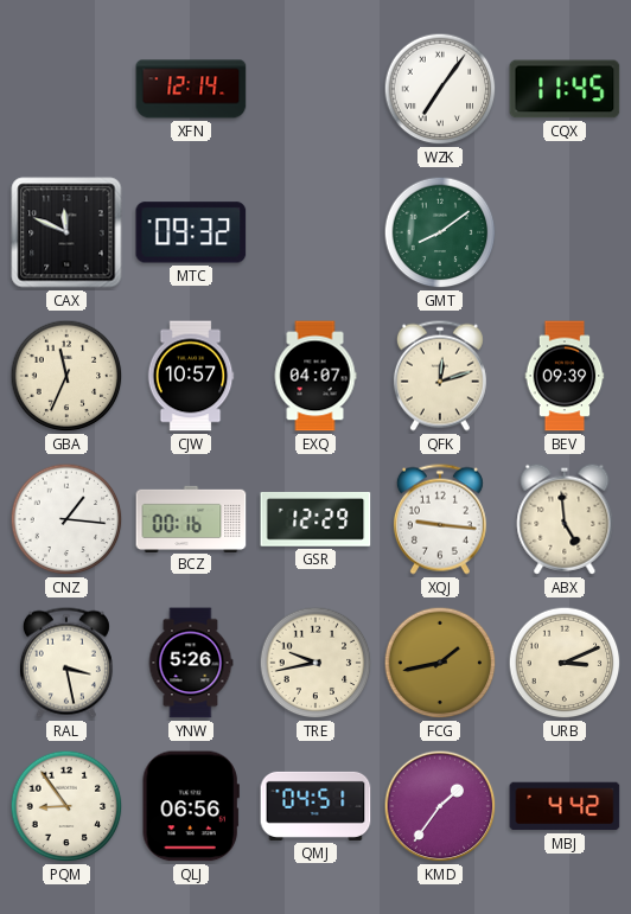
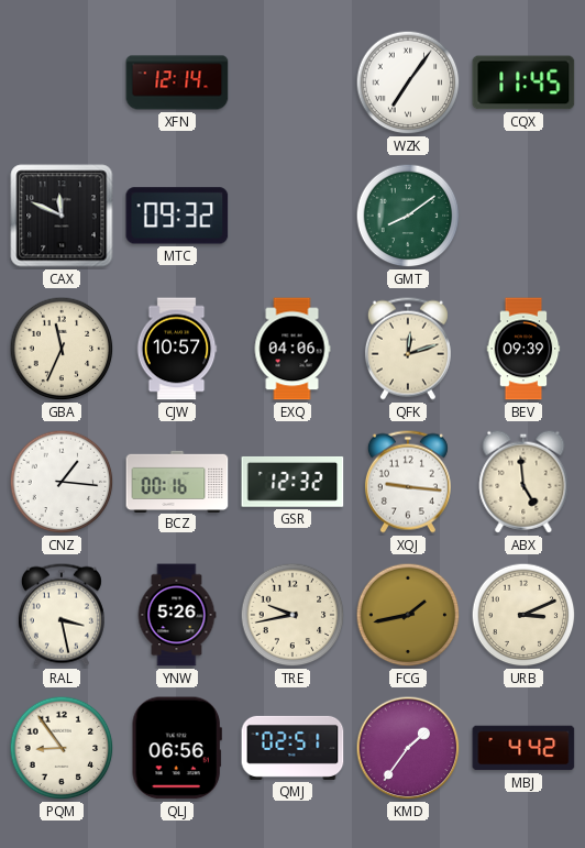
EXQ: 04:07 -> 04:06 (292, 349)
GSR: 12:29 -> 12:32 (292, 482)
QMJ: 04:51 -> 02:51 (292, 748)
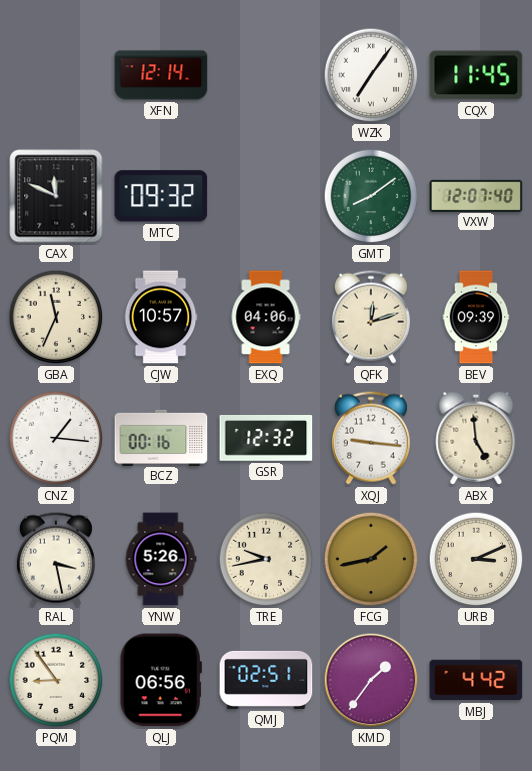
VXW: none -> 12:07 (476, 195)
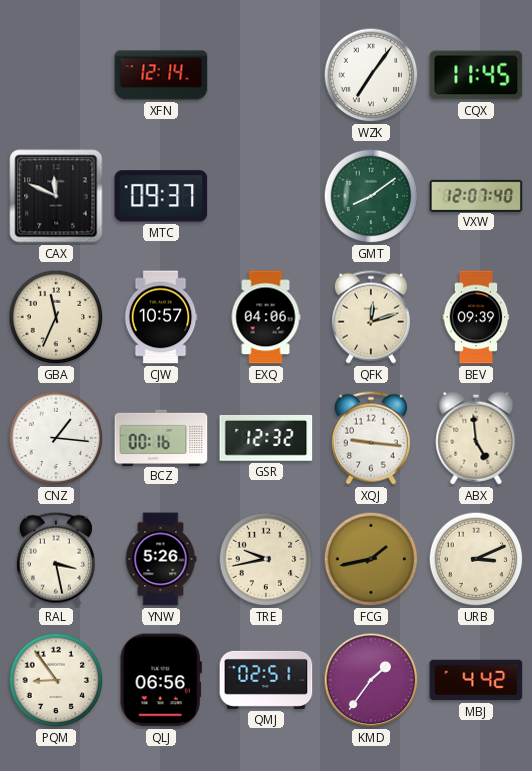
MTC: 09:32 -> 09:37 (161, 196)
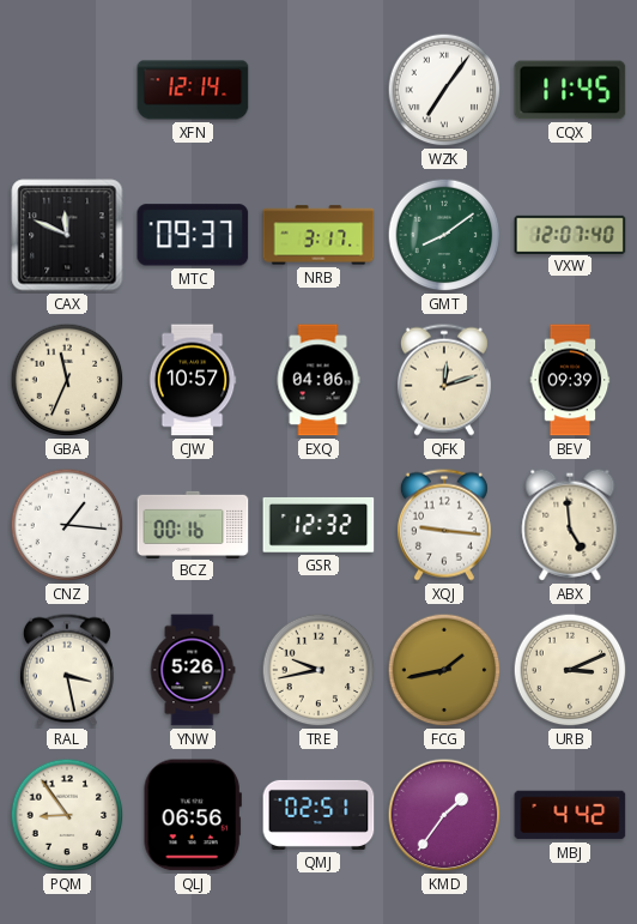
NRB: none -> 3:17 (318, 235)
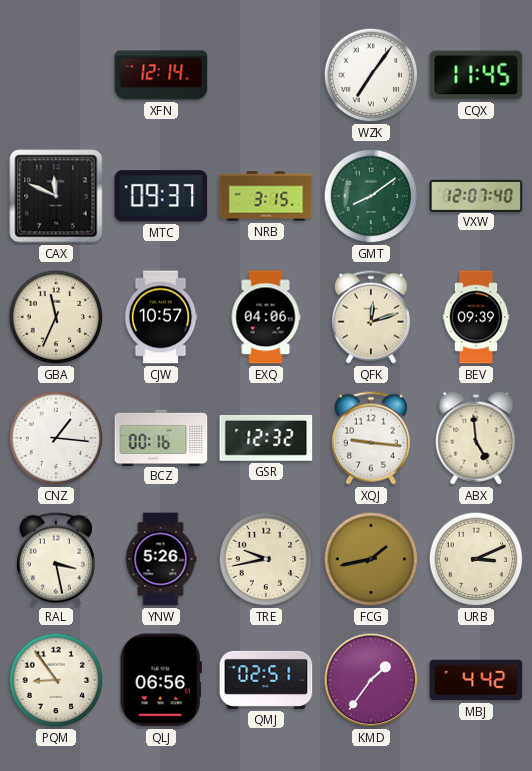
NRB: 3:17 -> 3:15 (266, 196)
